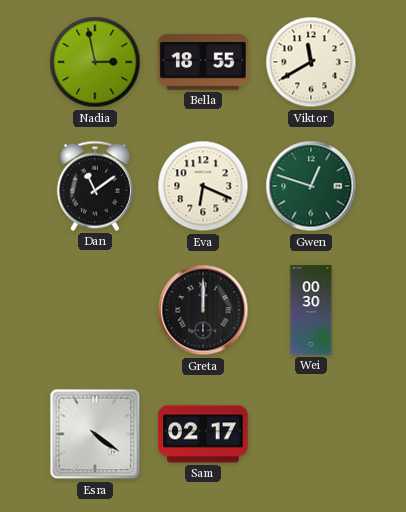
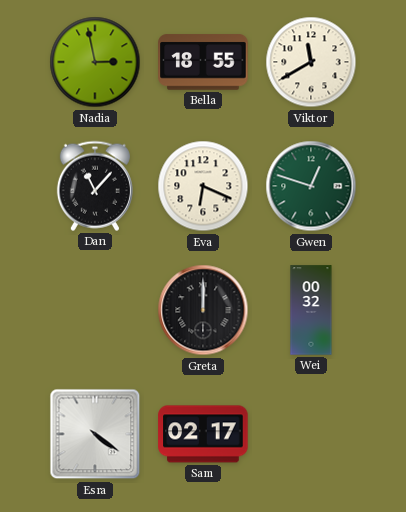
Dan: 11:09 -> 11:07 (95, 186)
Wei: 00:30 -> 00:32 (311, 310)
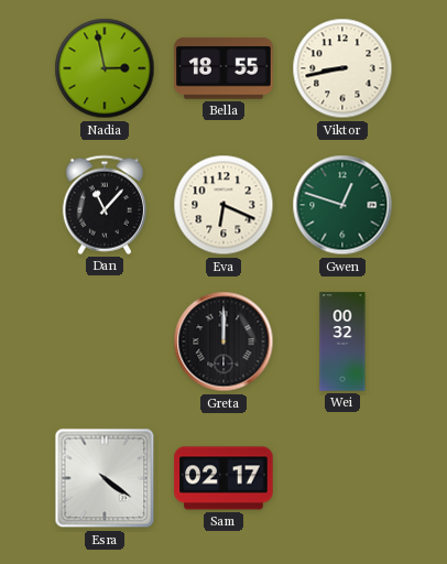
Viktor: 11:40 -> 8:43 (342, 68)
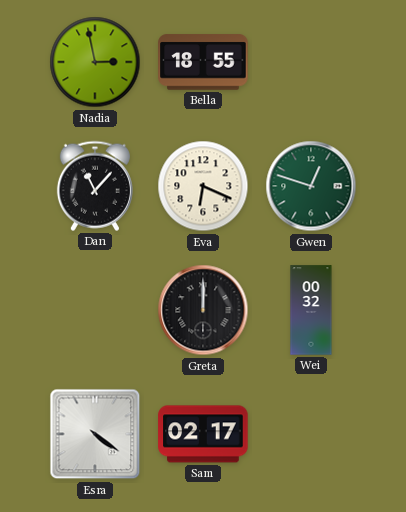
Viktor: 8:43 -> none (342, 68)
